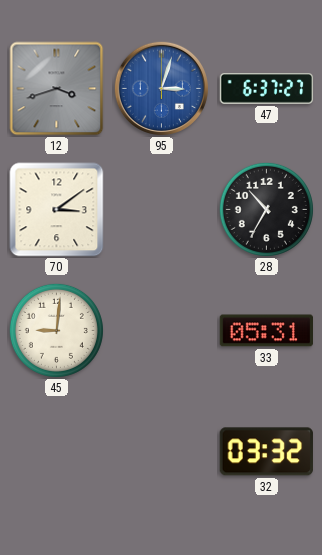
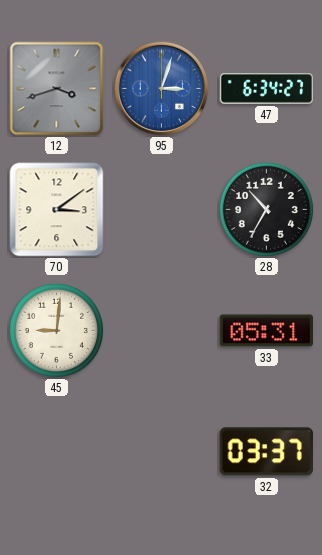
47: 6:37 -> 6:34 (267, 89)
32: 03:32 -> 03:37 (266, 452)
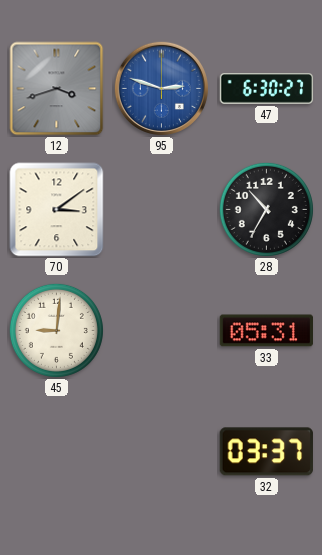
95: 3:03 -> 2:48 (161, 88)
47: 6:34 -> 6:30 (267, 89)
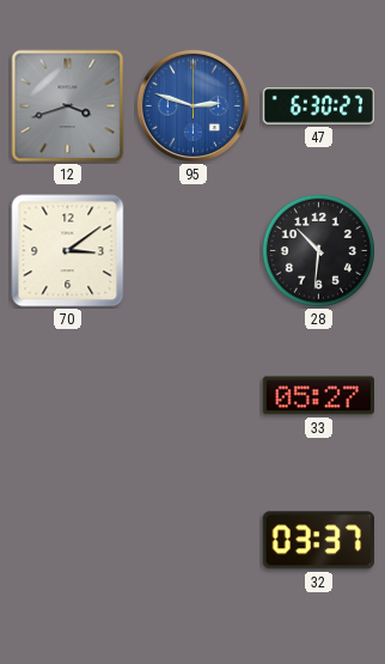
28: 10:35 -> 10:31 (318, 250)
45: 9:01 -> none (56, 330)
33: 05:31 -> 05:27 (319, 396)
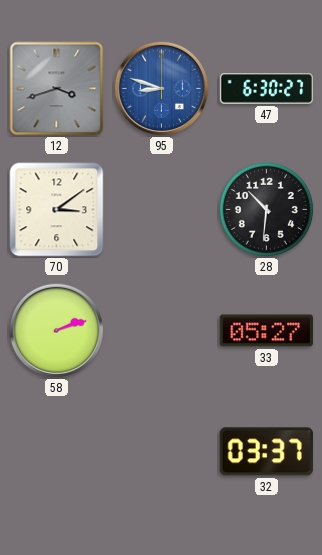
95: 2:48 -> 8:48 (161, 88)
58: none -> 2:12 (56, 330)
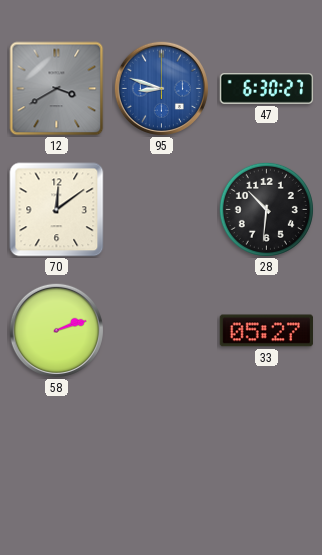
12: 3:42 -> 3:40 (57, 89)
70: 3:09 -> 12:09 (57, 210)
32: 03:37 -> none (266, 452)
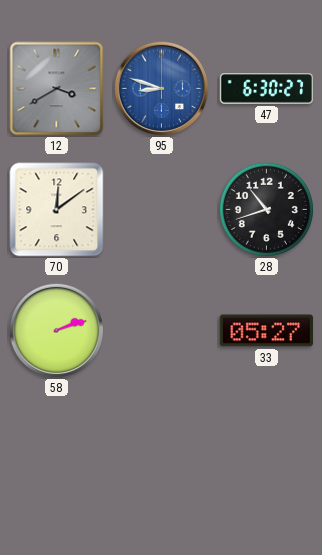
28: 10:31 -> 10:42 (266, 209)
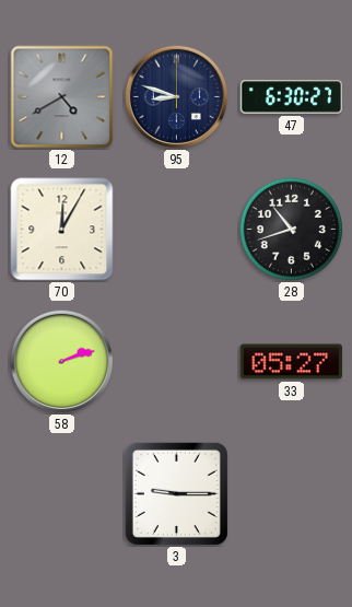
12: 3:40 -> 4:40 (62, 97)
95 dial: blue -> navy (176, 96)
70: 12:09 -> 12:05 (62, 230)
3: none -> 9:15 (176, 493)
